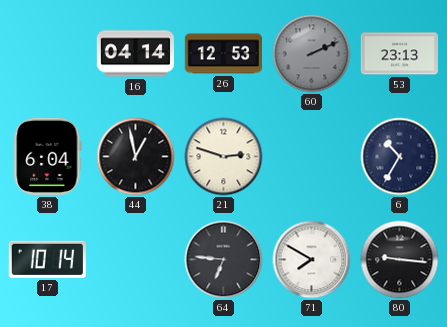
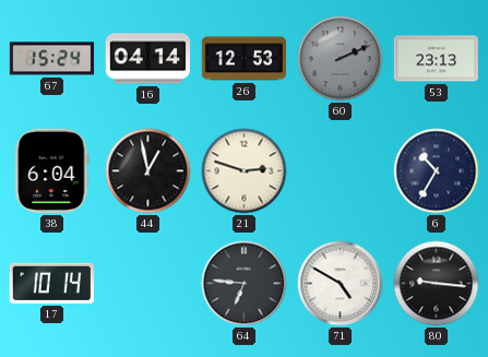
67: none -> 15:24 (52, 59)
71: 7:50 -> 4:50 (341, 284)
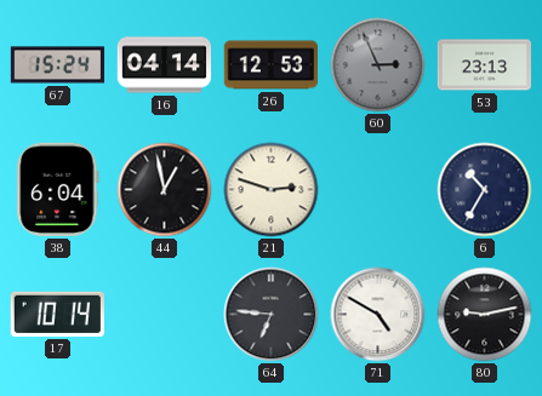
60: 2:11 -> 2:56 (378, 65)
80: 9:16 -> 9:13 (485, 315)
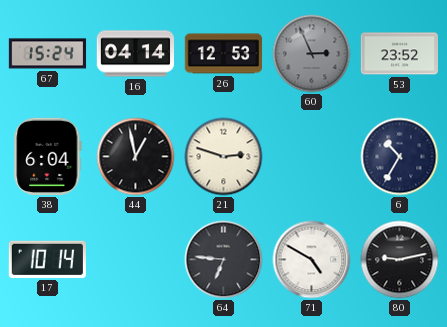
53: 23:13 -> 23:52 (399, 54)
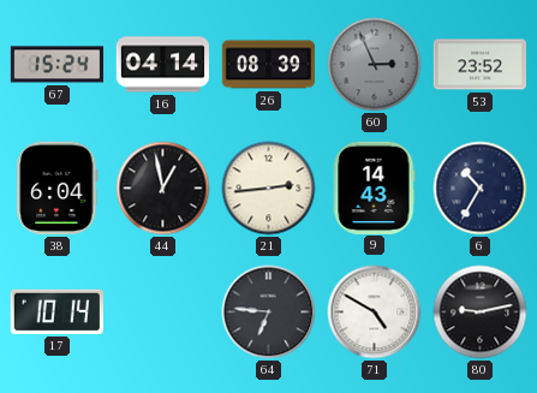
26: 12:53 -> 08:39 (268, 65)
21: 2:48 -> 2:44 (269, 189)
9: none -> 14:43 (374, 187)
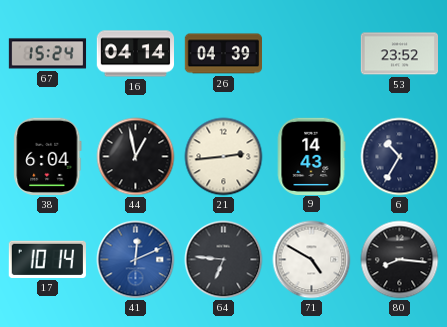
26: 08:39 -> 04:39 (223, 54)
60: 2:56 -> none (375, 65)
41: none -> 12:11 (136, 260)
80: 9:13 -> 8:16 (400, 260)
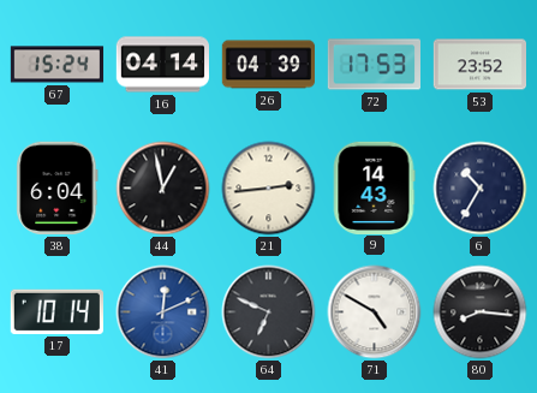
72: none -> 17:53 (374, 65)
64: 6:46 -> 6:49 (269, 312)
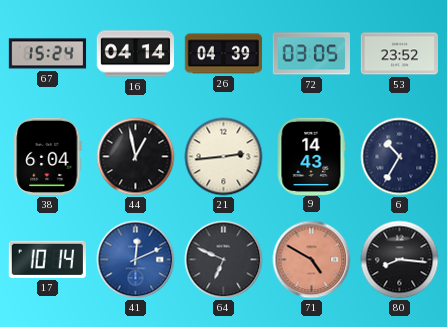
72: 17:53 -> 03:05 (311, 54)
71 dial: white -> salmon (312, 260)
